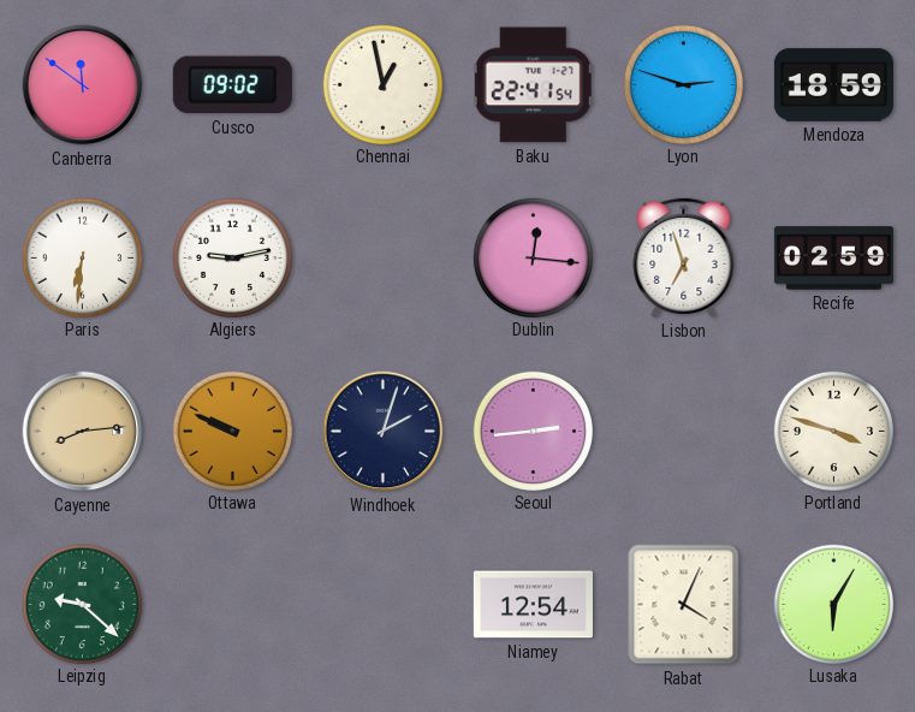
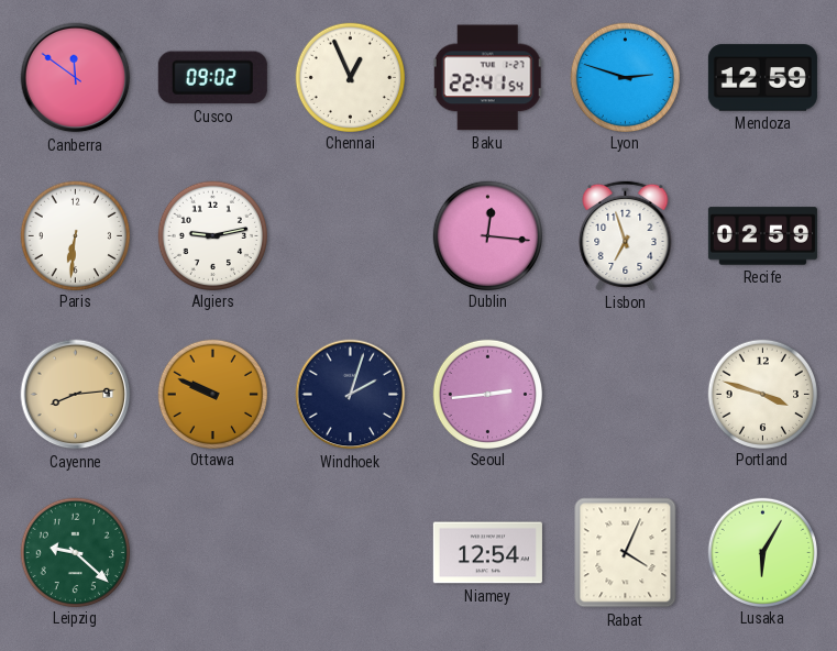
Chennai: 12:58 -> 12:56 (350, 77)
Mendoza: 18:59 -> 12:59 (762, 78)
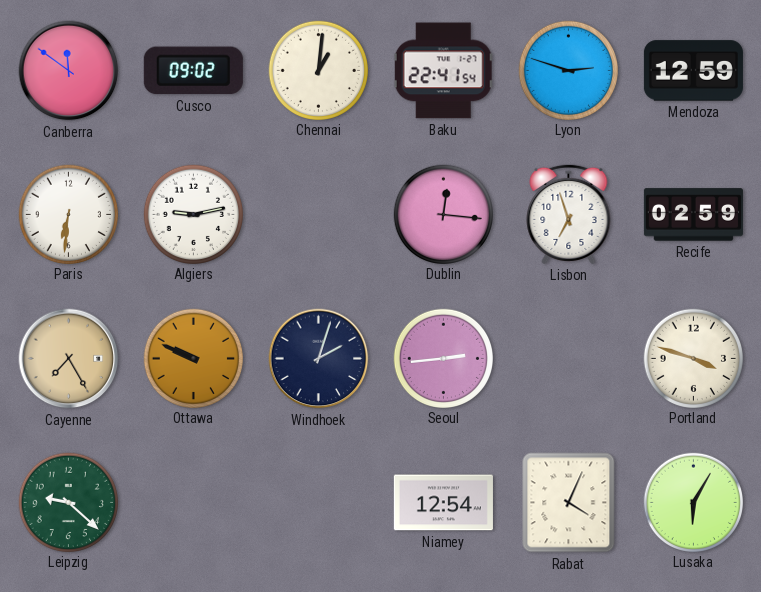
Chennai: 12:56 -> 1:01 (318, 70)
Cayenne: 8:14 -> 7:25 (69, 359)
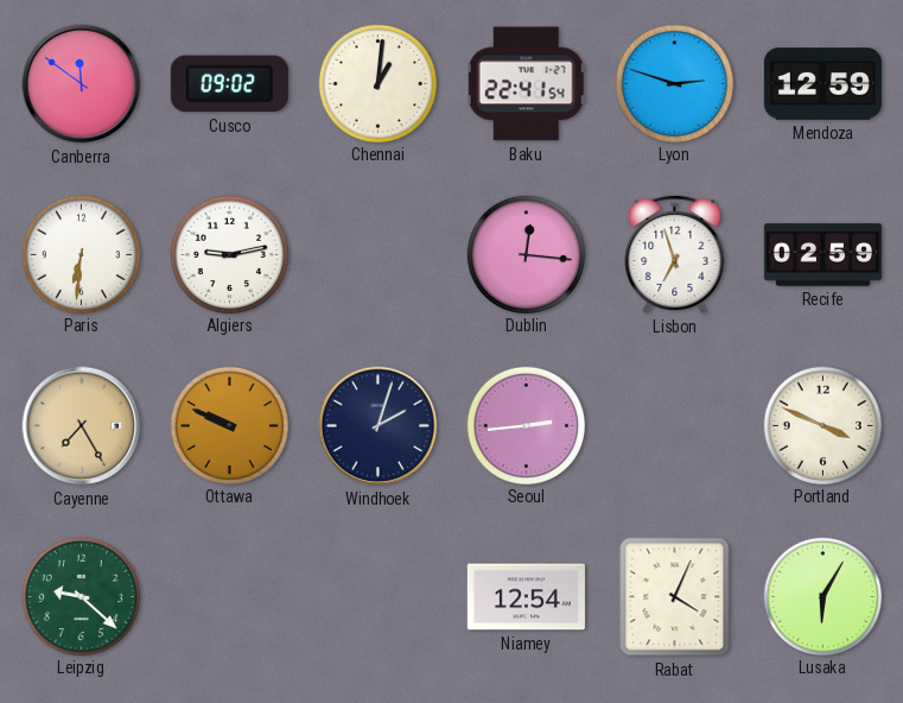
Portland: 3:48 -> 3:49 (822, 425)
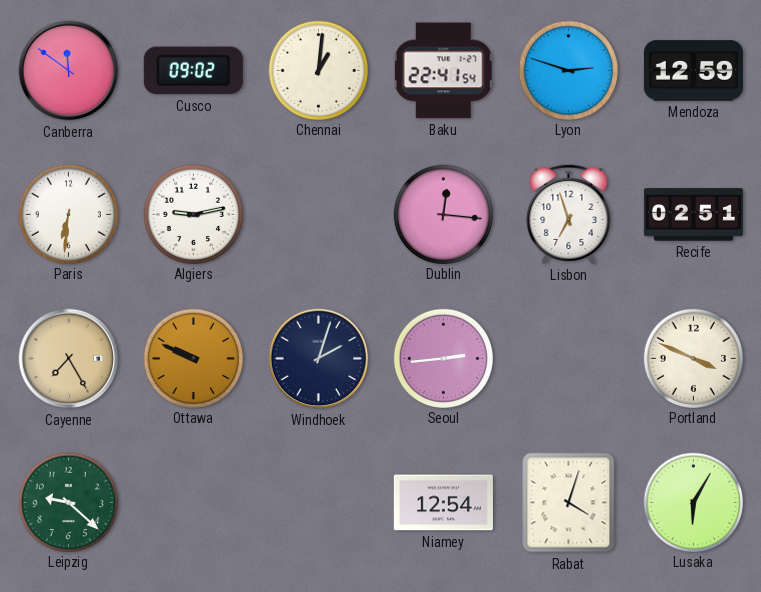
Recife: 02:59 -> 02:51 (693, 215)
Rabat: 4:04 -> 4:03 (569, 503)
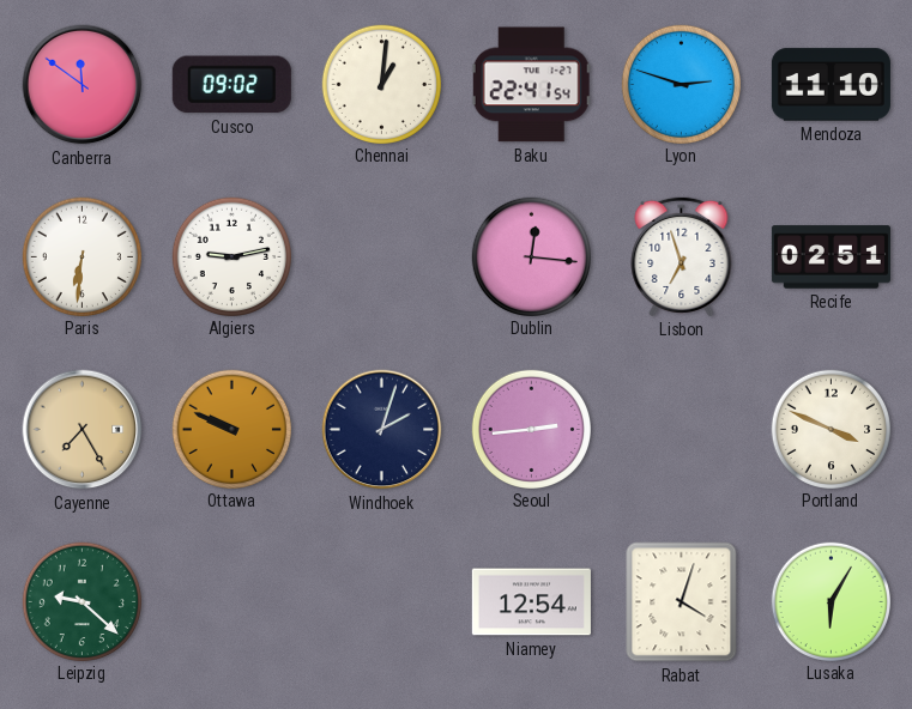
Mendoza: 12:59 -> 11:10 (831, 85)
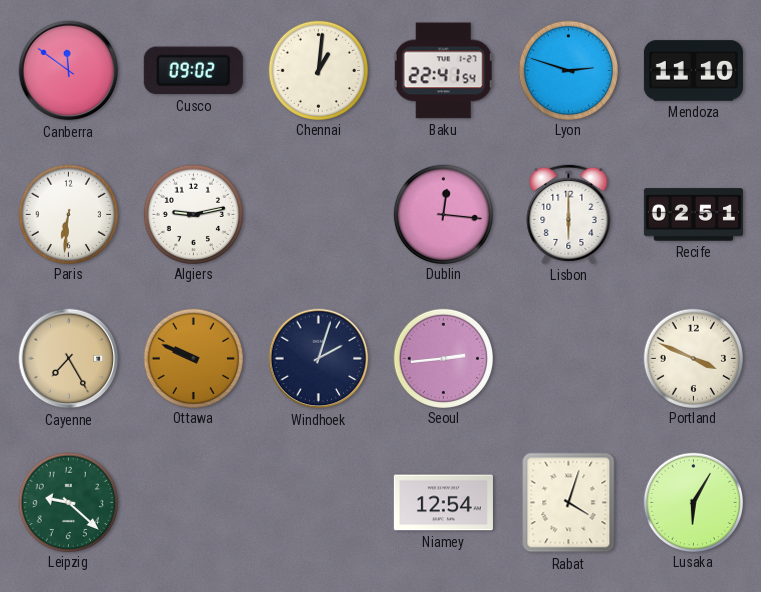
Lisbon: 6:57 -> 6:00 (569, 214)
